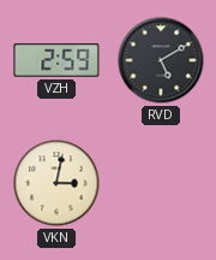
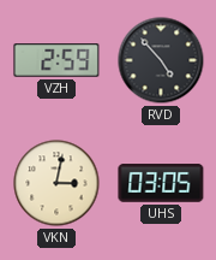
RVD: 5:10 -> 4:53 (161, 60)
UHS: none -> 03:05 (161, 183)
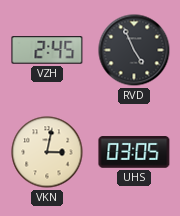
VZH: 2:59 -> 2:45 (47, 50)
RVD: 4:53 -> 4:56 (134, 50)
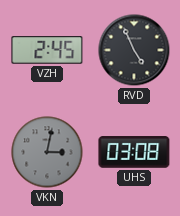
VKN dial: cream -> grey (47, 152)
UHS: 03:05 -> 03:08 (134, 152)
